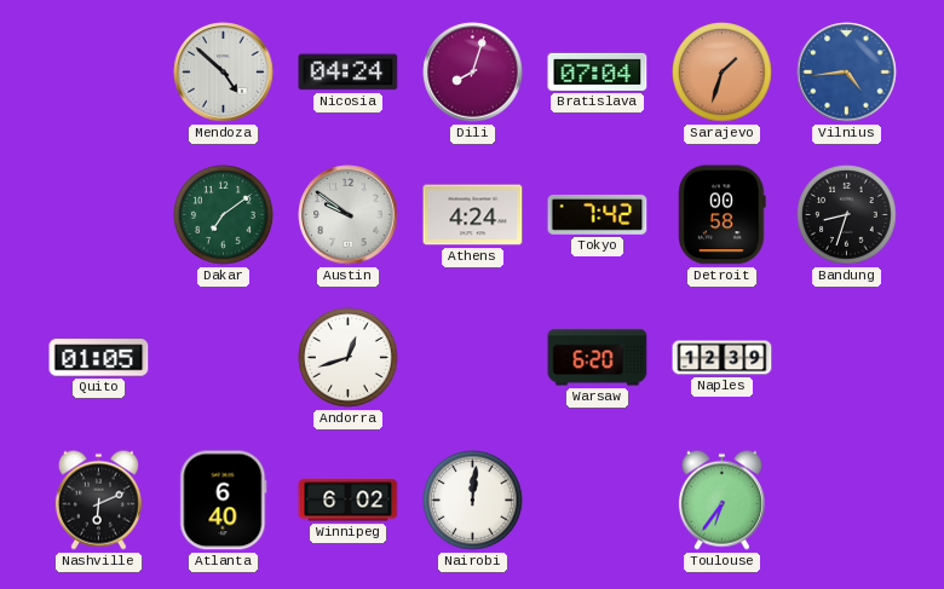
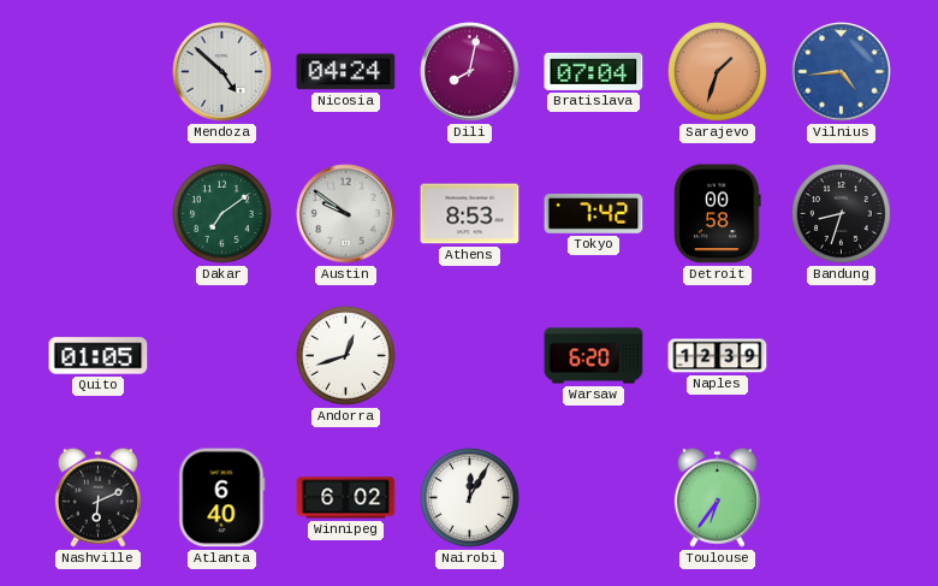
Dili: 8:03 -> 8:02 (470, 72)
Athens: 4:24 -> 8:53 (470, 214)
Nairobi: 12:01 -> 12:05 (470, 498)
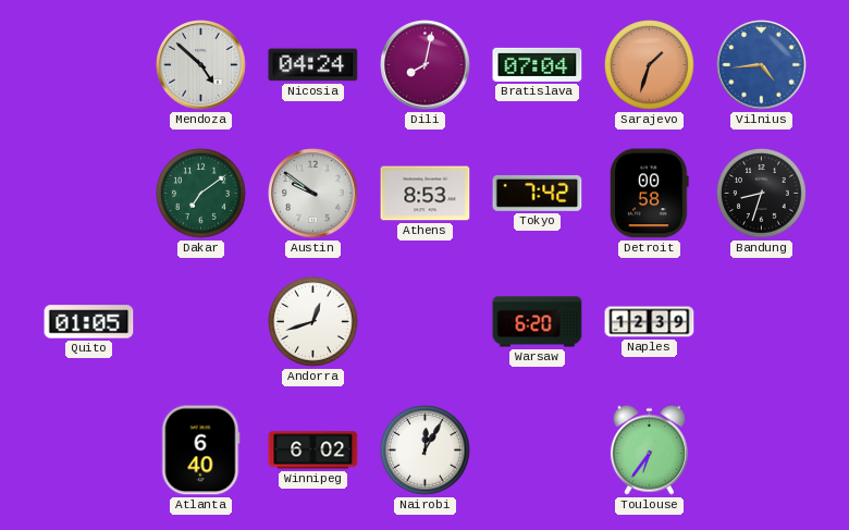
Nashville: 6:11 -> none (97, 497)
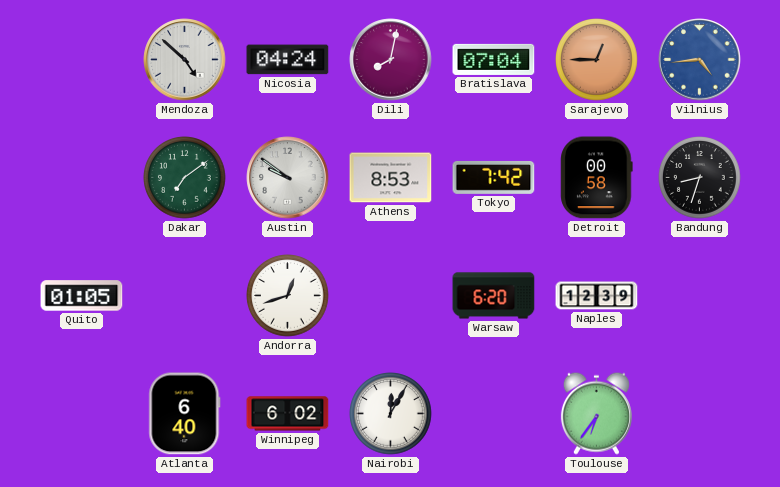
Sarajevo: 1:33 -> 12:45 (597, 60)
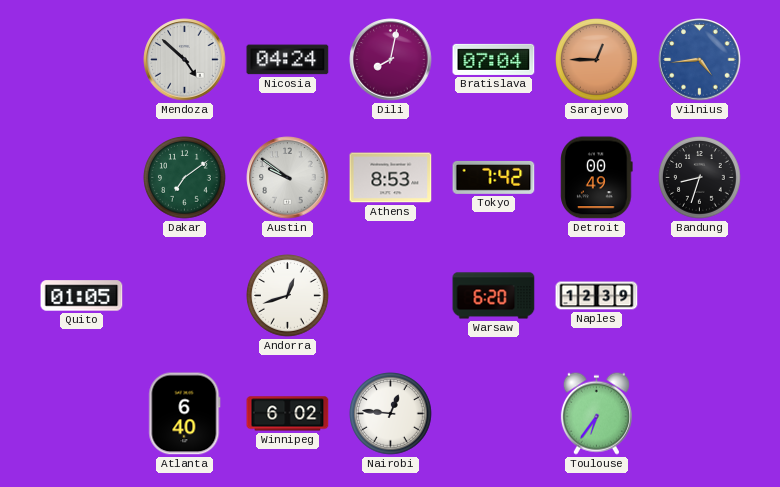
Detroit: 00:58 -> 00:49 (597, 178)
Nairobi: 12:05 -> 12:46 (391, 414)
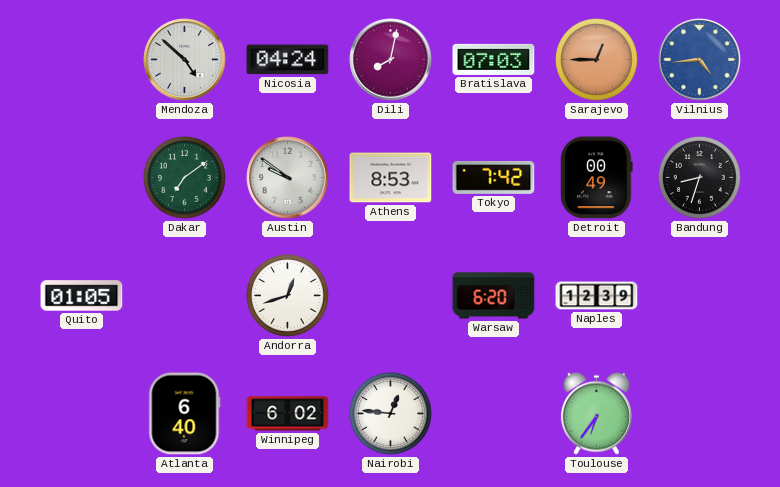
Bratislava: 07:04 -> 07:03 (494, 59)
